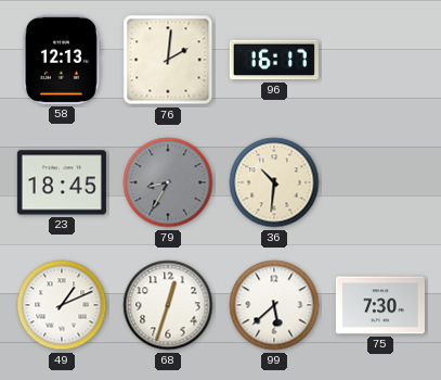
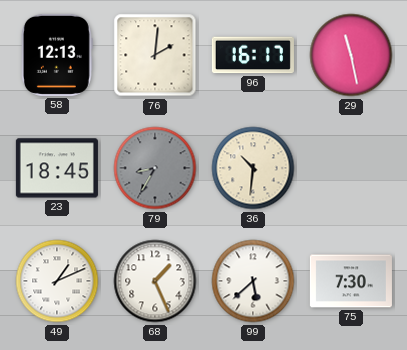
29: none -> 11:28 (351, 55)
68: 12:33 -> 1:26 (155, 281)
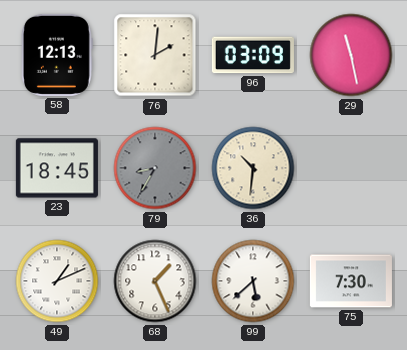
96: 16:17 -> 03:09 (253, 55)
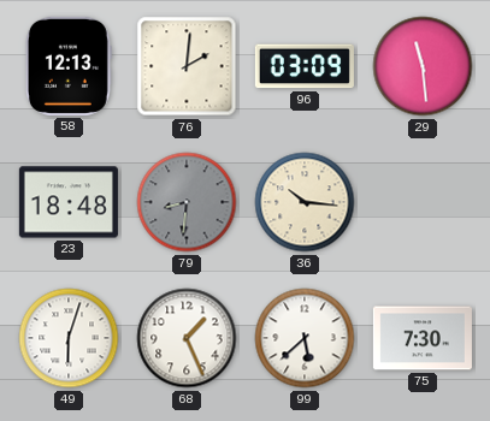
29: 11:28 -> 11:29 (423, 66)
23: 18:45 -> 18:48 (69, 202)
79: 8:35 -> 8:31 (187, 202)
36: 10:31 -> 10:16 (305, 202)
49: 1:11 -> 6:03 (69, 338)
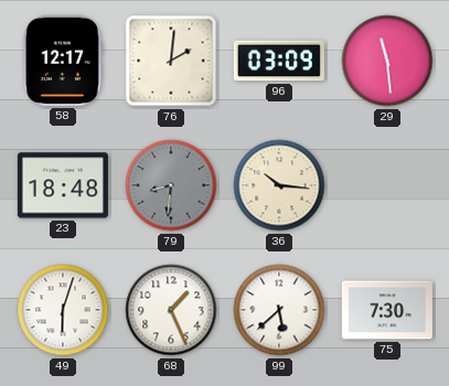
58: 12:13 -> 12:17 (63, 61)
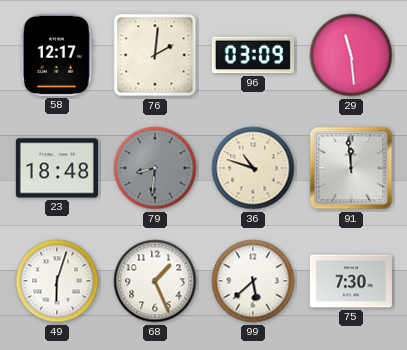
36: 10:16 -> 10:48 (253, 168)
91: none -> 11:59 (351, 168)
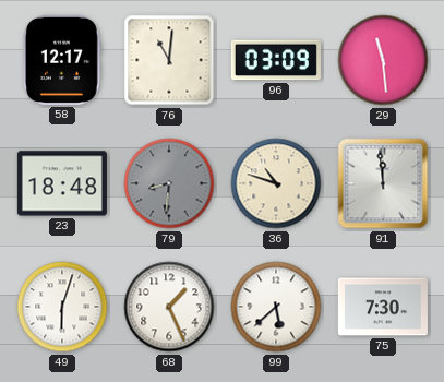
76: 2:01 -> 11:01 (169, 60)
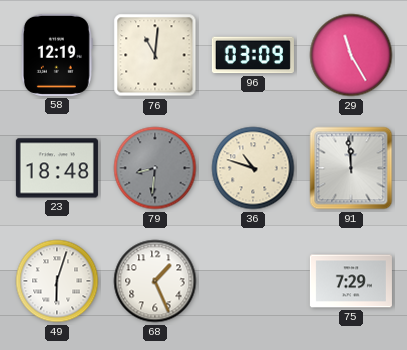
58: 12:17 -> 12:19 (57, 55)
29: 11:29 -> 11:25 (351, 55)
99: 5:38 -> none (276, 307)
75: 7:30 -> 7:29 (351, 281)
